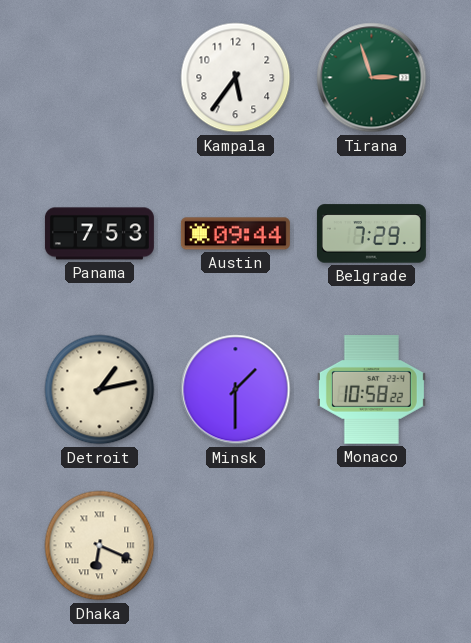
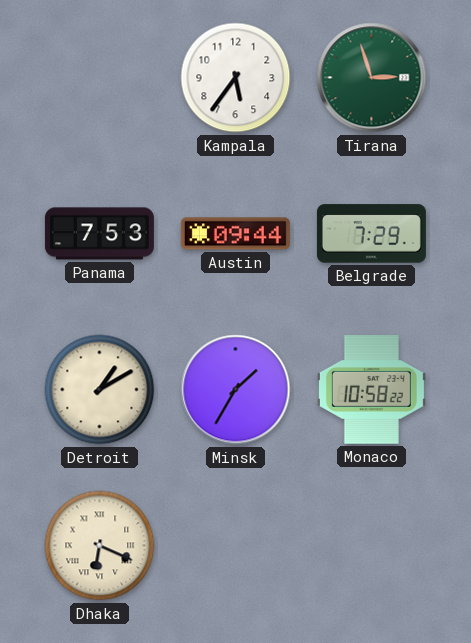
Detroit: 1:13 -> 1:10 (100, 390)
Minsk: 1:30 -> 1:35 (236, 390)
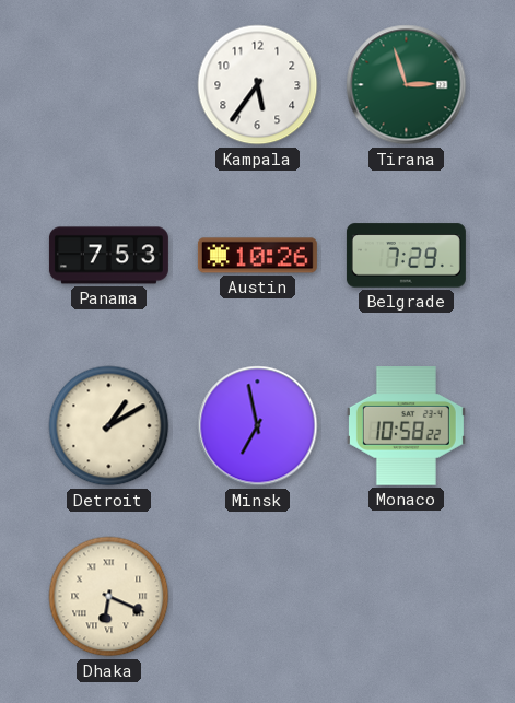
Austin: 09:44 -> 10:26 (257, 256)
Minsk: 1:35 -> 6:58 (258, 426)
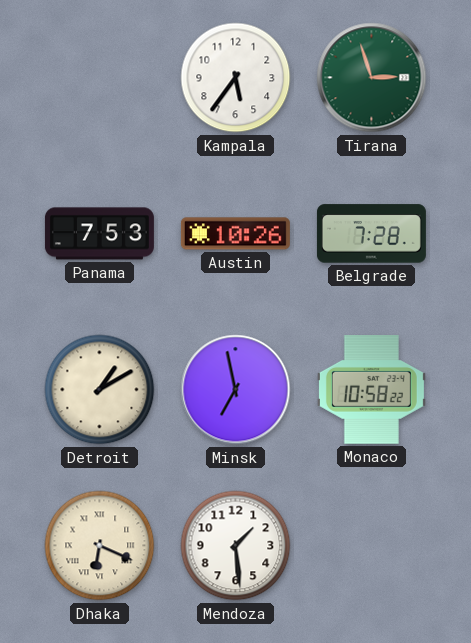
Belgrade: 7:29 -> 7:28 (371, 234)
Mendoza: none -> 1:29 (236, 546)
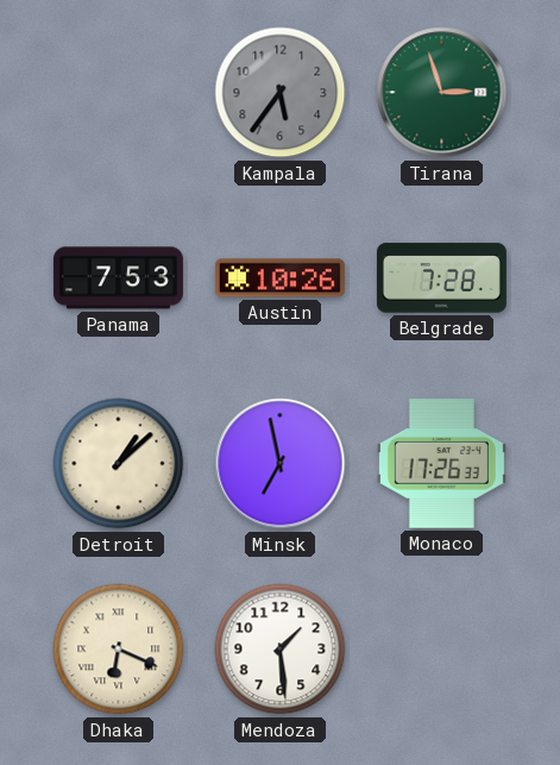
Kampala dial: white -> grey (281, 93)
Detroit: 1:10 -> 1:08 (119, 464)
Monaco: 10:58 -> 17:26 (441, 464)
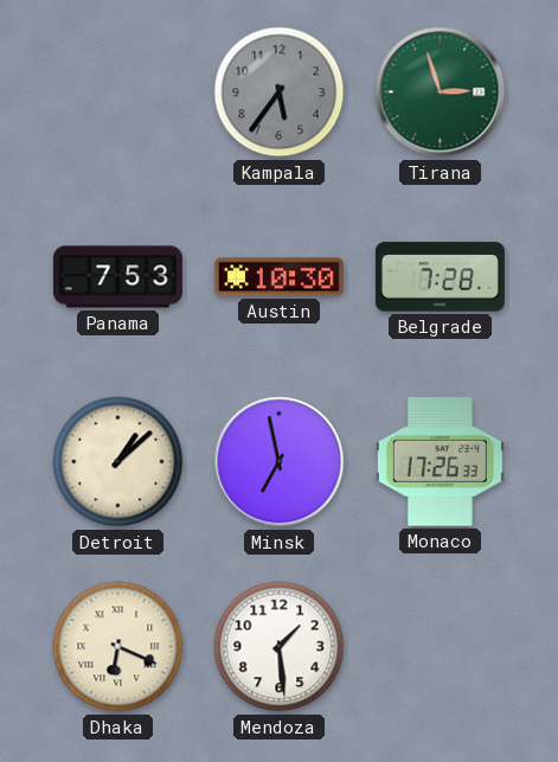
Austin: 10:26 -> 10:30 (278, 277)
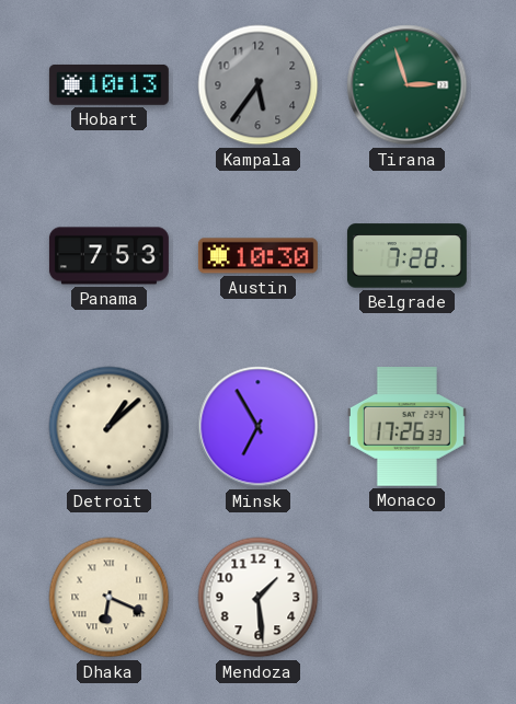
Hobart: none -> 10:13 (108, 84)
Minsk: 6:58 -> 6:55 (259, 427)
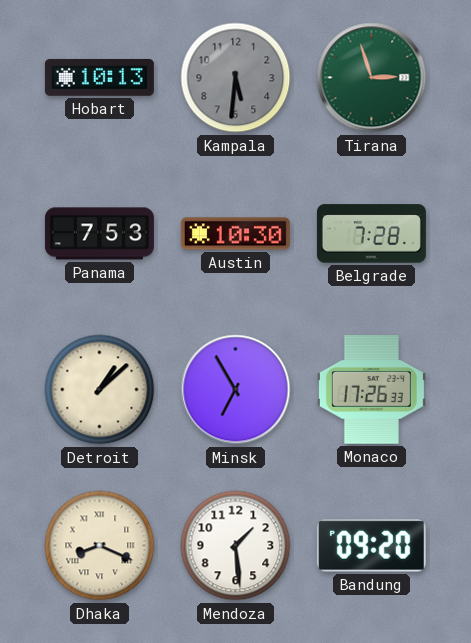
Kampala: 5:36 -> 5:31 (236, 78)
Dhaka: 6:19 -> 8:19 (100, 546)
Bandung: none -> 09:20 (371, 546)
